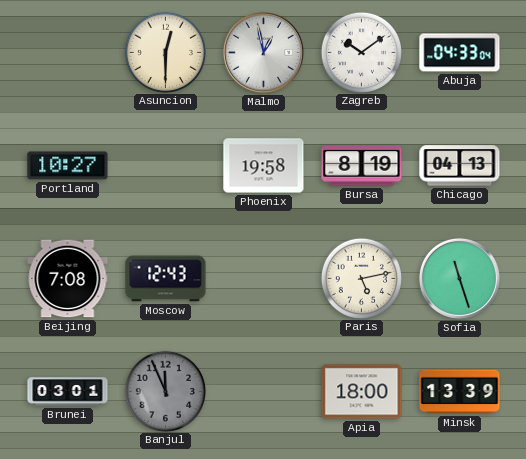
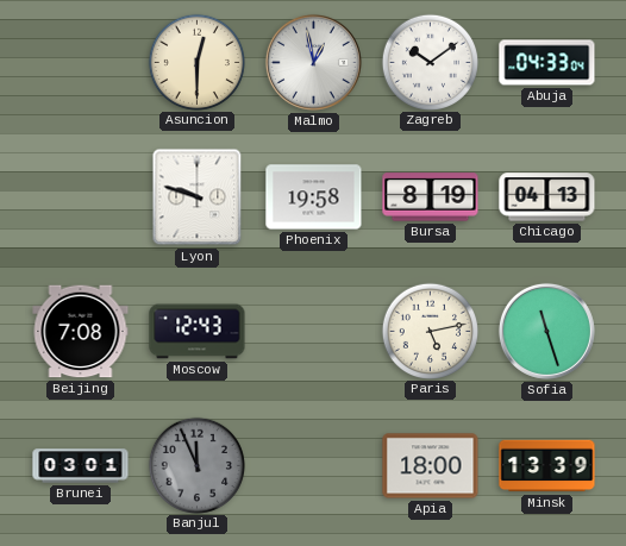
Portland: 10:27 -> none (68, 166)
Lyon: none -> 9:48 (198, 197)
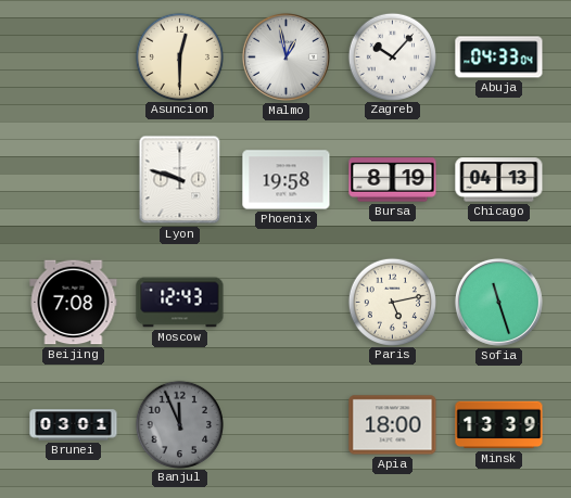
Zagreb: 10:09 -> 10:07 (392, 56)
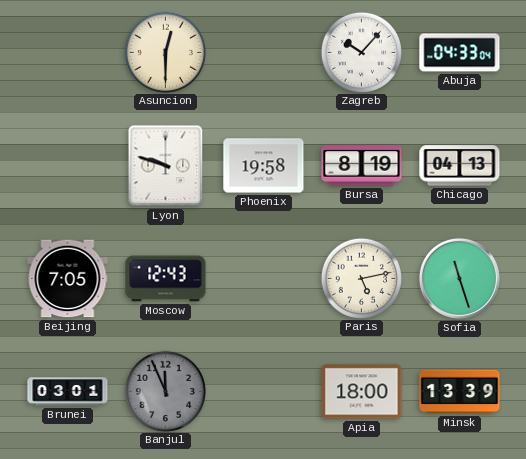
Malmo: 12:58 -> none (285, 56)
Beijing: 7:08 -> 7:05 (68, 279)
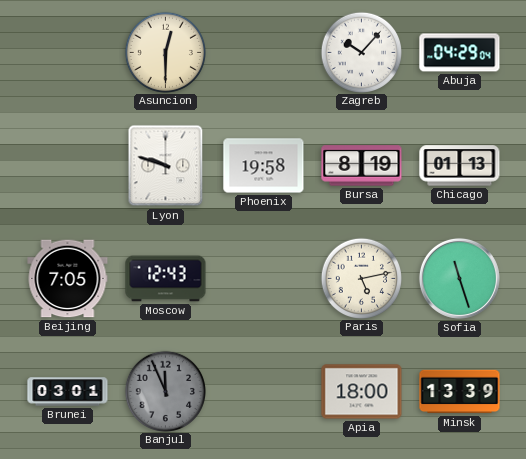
Abuja: 04:33 -> 04:29 (460, 53)
Chicago: 04:13 -> 01:13 (460, 166)
